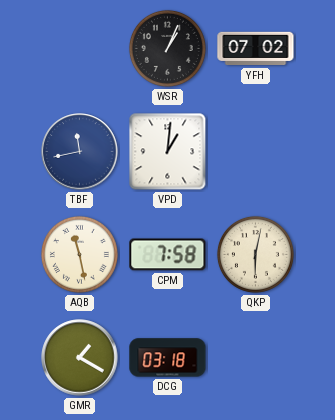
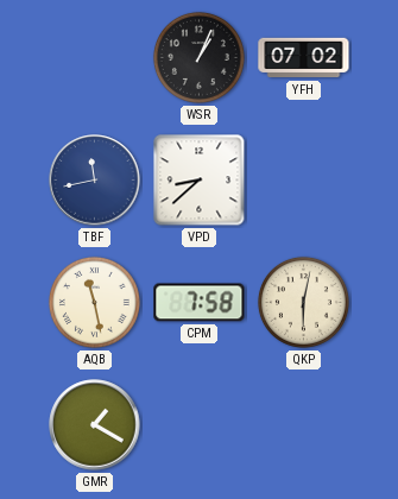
VPD: 1:01 -> 8:38 (200, 181)
DCG: 03:18 -> none (168, 358)
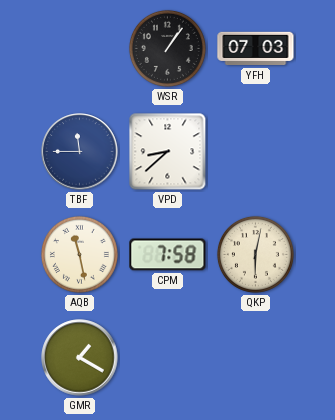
WSR: 1:04 -> 1:06 (167, 48)
YFH: 07:02 -> 07:03 (256, 49)
TBF: 11:43 -> 11:45 (80, 152)
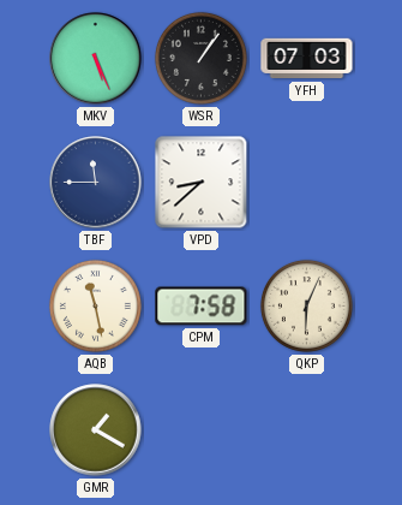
MKV: none -> 5:26 (96, 59)
QKP: 6:02 -> 6:04 (306, 305)
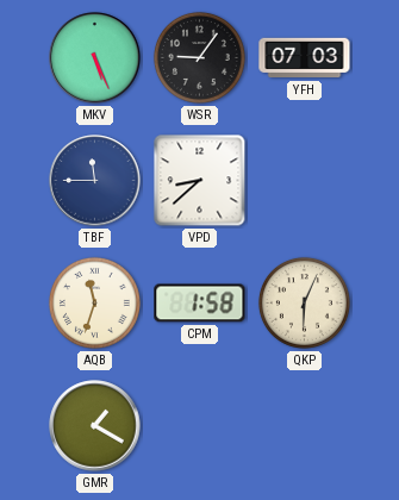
WSR: 1:06 -> 9:06 (199, 57)
AQB: 11:28 -> 11:33 (94, 302)
CPM: 7:58 -> 1:58 (200, 304)
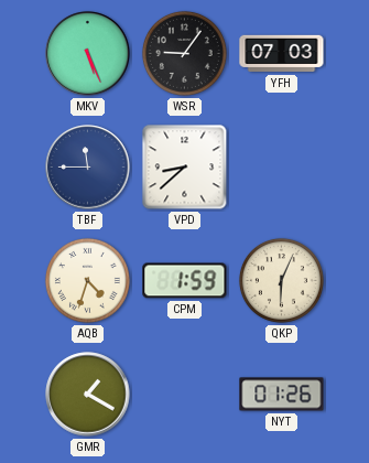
AQB: 11:33 -> 4:33 (87, 280)
CPM: 1:58 -> 1:59 (185, 281)
NYT: none -> 01:26 (282, 395)
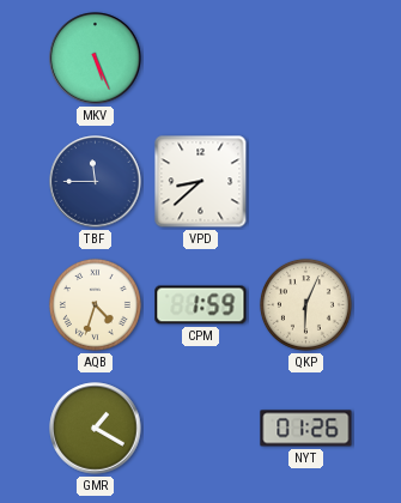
WSR: 9:06 -> none (184, 53)
YFH: 07:03 -> none (282, 54)
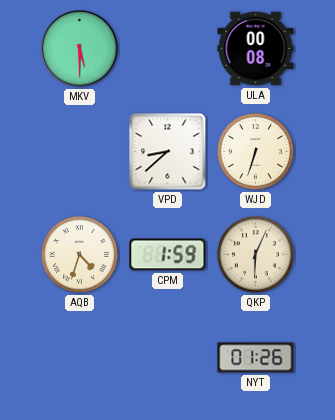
MKV: 5:26 -> 5:30 (80, 49)
ULA: none -> 00:08 (256, 49)
TBF: 11:45 -> none (96, 182)
WJD: none -> 6:33 (255, 151)
GMR: 1:20 -> none (96, 429)
